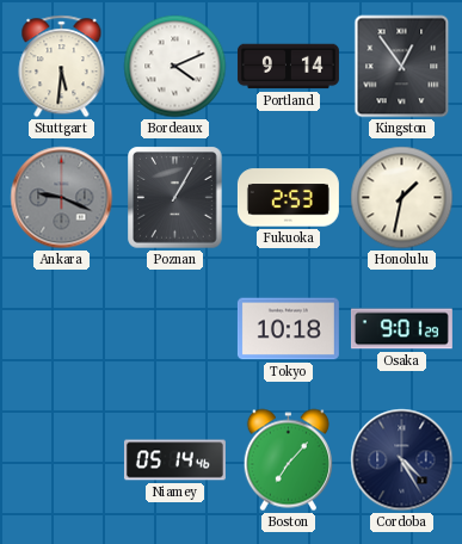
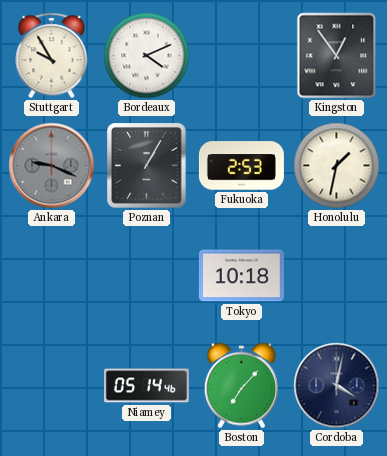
Stuttgart: 5:31 -> 9:55 (52, 56)
Portland: 9:14 -> none (288, 67)
Osaka: 9:01 -> none (401, 329)
Cordoba: 4:25 -> 4:02 (337, 386)
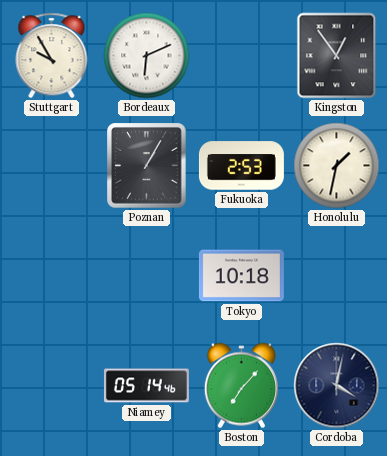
Bordeaux: 4:11 -> 6:11 (147, 56)
Ankara: 9:19 -> none (52, 166)
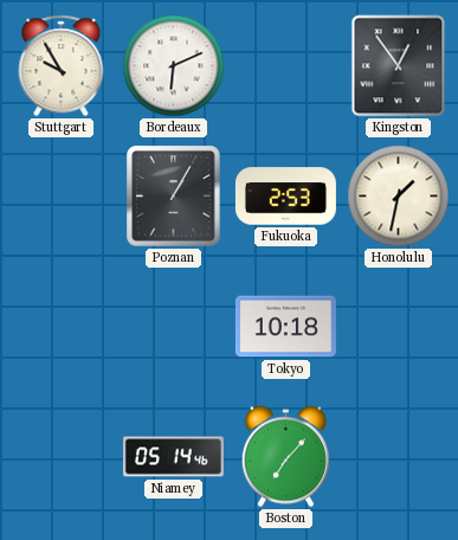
Cordoba: 4:02 -> none (337, 386)
